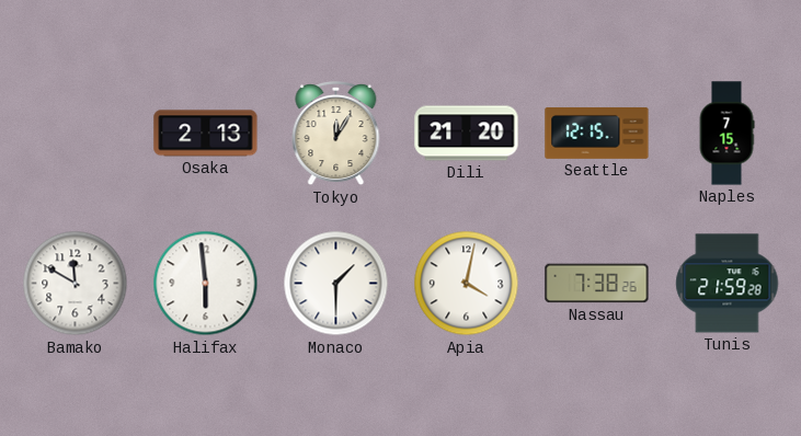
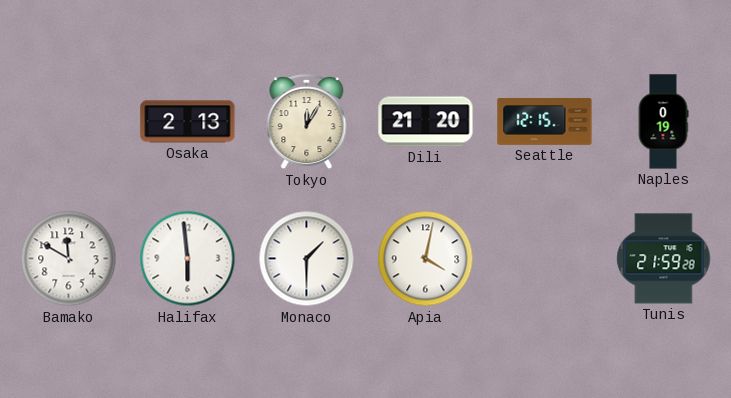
Naples: 7:15 -> 0:19 (663, 122)
Nassau: 7:38 -> none (597, 284)
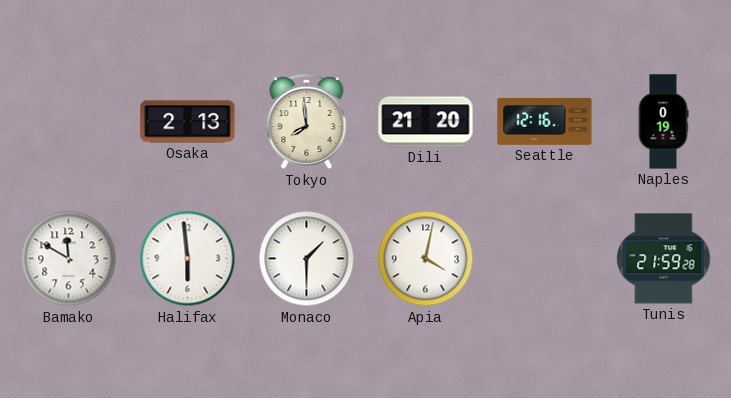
Tokyo: 12:05 -> 7:59 (307, 123)
Seattle: 12:15 -> 12:16 (545, 121)
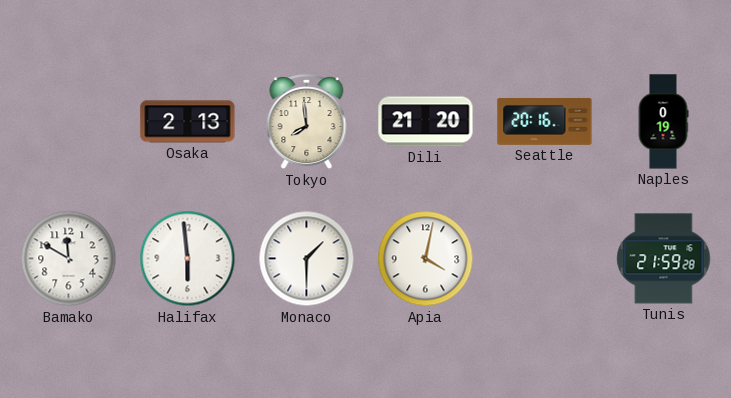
Seattle: 12:16 -> 20:16 (545, 121)
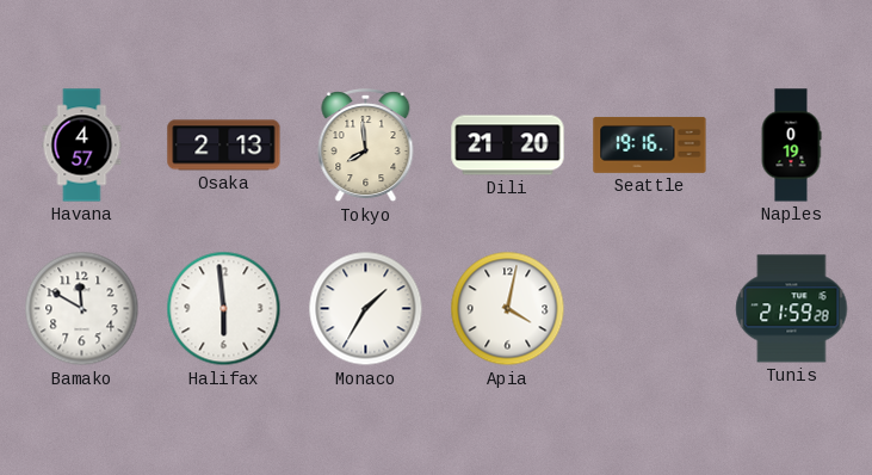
Havana: none -> 4:57 (82, 146)
Seattle: 20:16 -> 19:16 (650, 144)
Monaco: 1:30 -> 1:35 (366, 309)
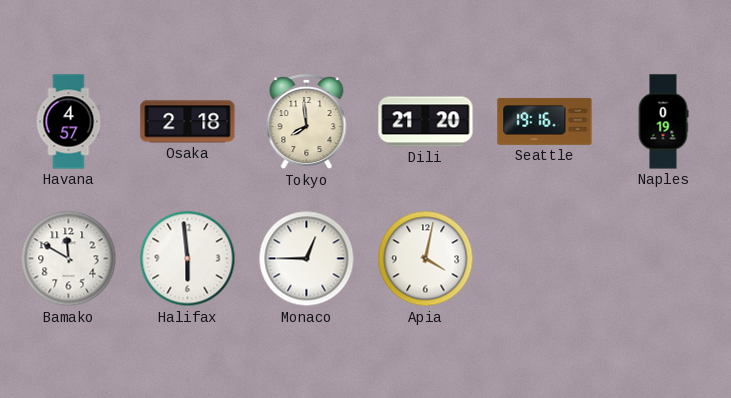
Osaka: 2:13 -> 2:18 (188, 122)
Monaco: 1:35 -> 12:45 (307, 259)
Tunis: 21:59 -> none (792, 309)
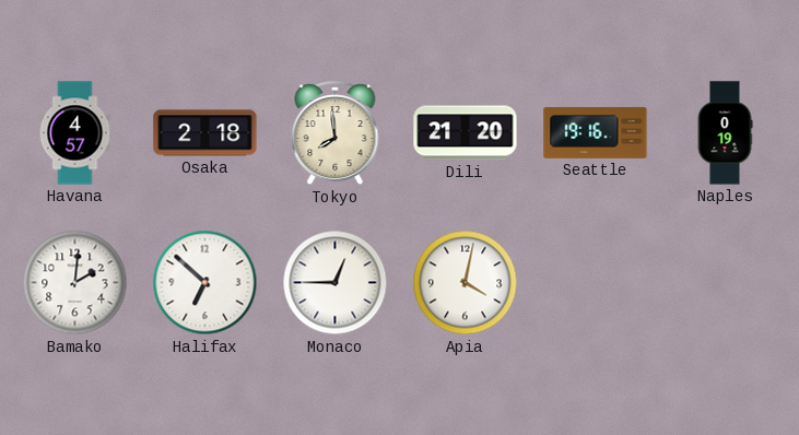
Bamako: 11:50 -> 2:01 (75, 283)
Halifax: 5:59 -> 6:52 (205, 283)
